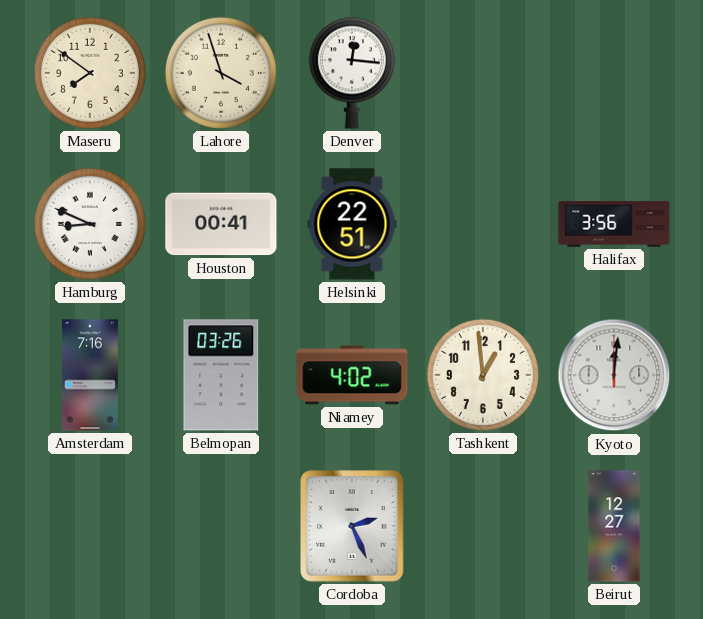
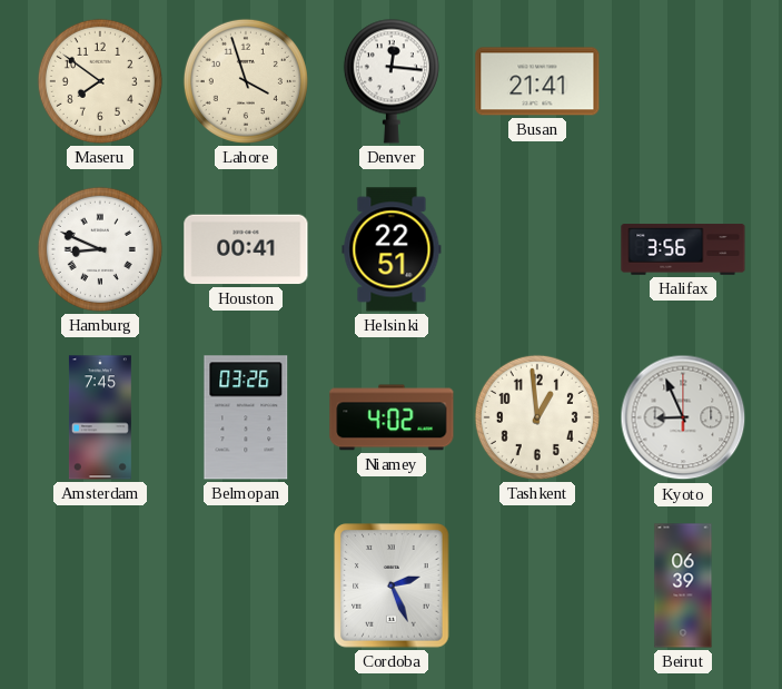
Busan: none -> 21:41 (537, 81)
Amsterdam: 7:16 -> 7:45 (100, 417)
Kyoto: 12:01 -> 8:56 (683, 417)
Beirut: 12:27 -> 06:39 (683, 585)
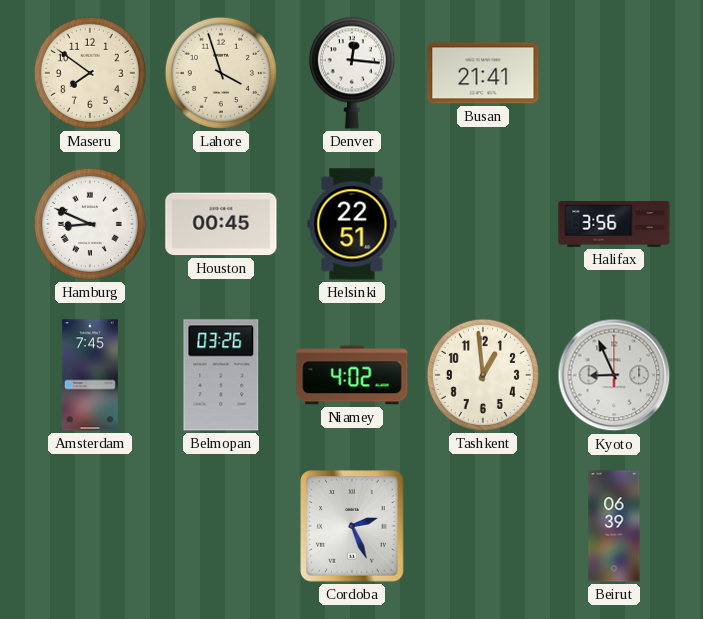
Houston: 00:41 -> 00:45 (221, 224)
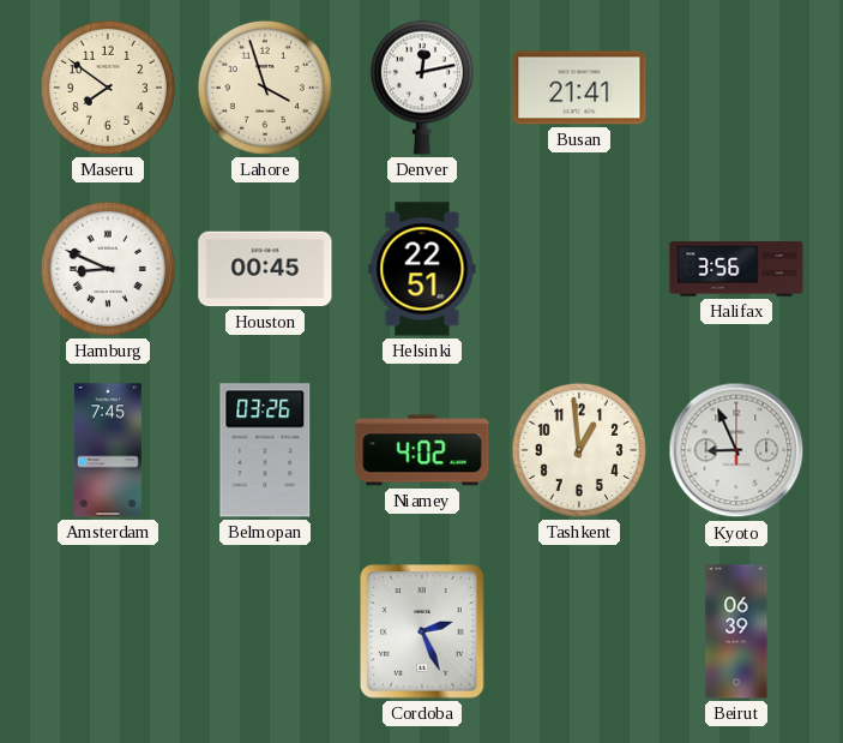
Denver: 12:16 -> 12:13 (422, 88)
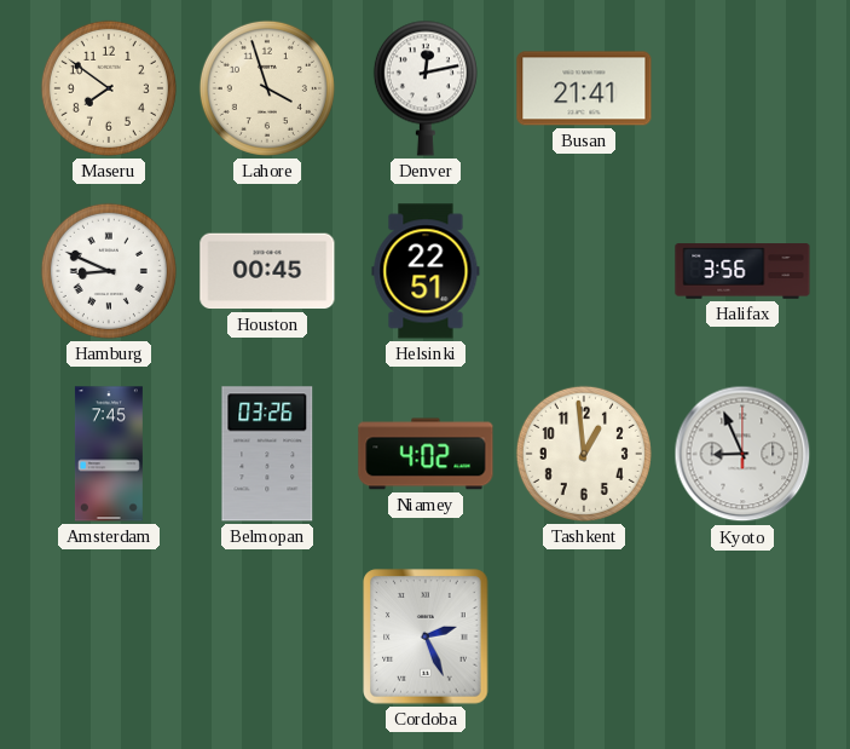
Beirut: 06:39 -> none (736, 631)
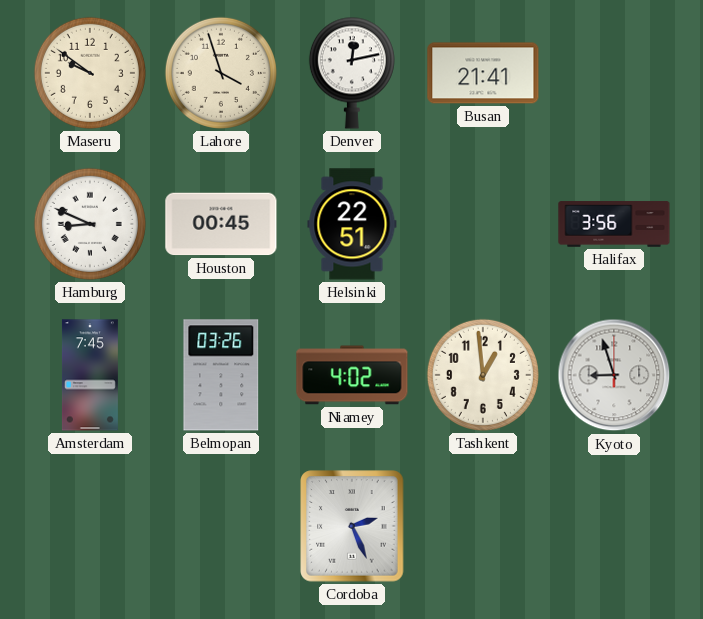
Maseru: 7:51 -> 9:51 (90, 73)
Kyoto: 8:56 -> 8:57 (614, 375)
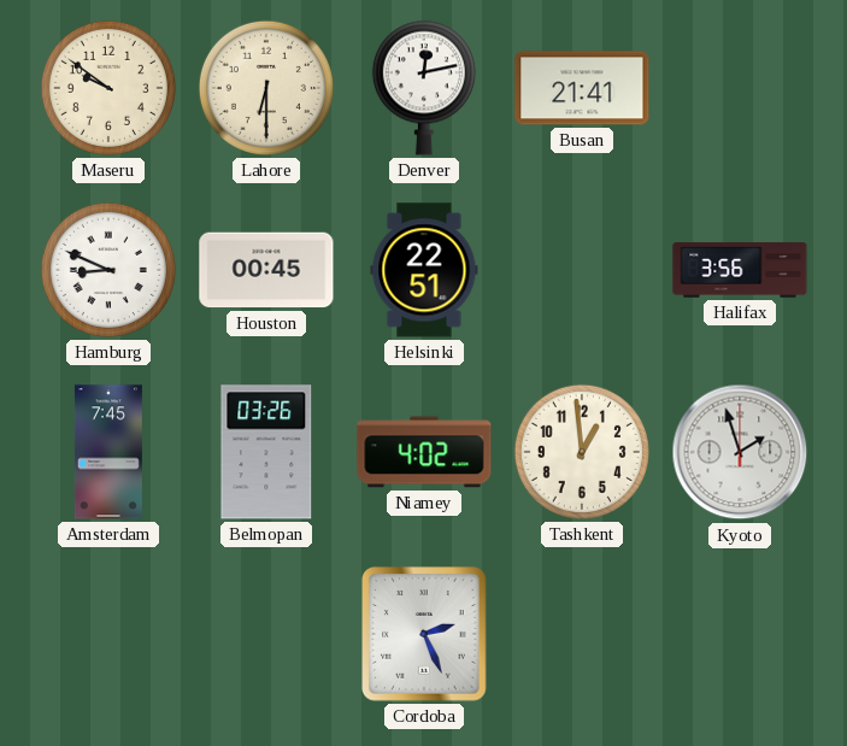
Lahore: 3:57 -> 6:30 (266, 88)
Kyoto: 8:57 -> 1:57 (740, 452)
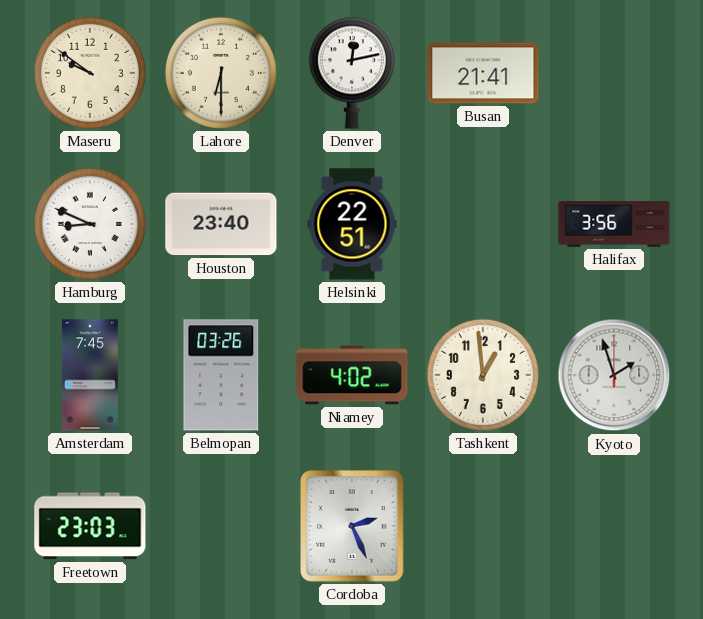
Houston: 00:45 -> 23:40 (221, 224)
Freetown: none -> 23:03 (90, 526)
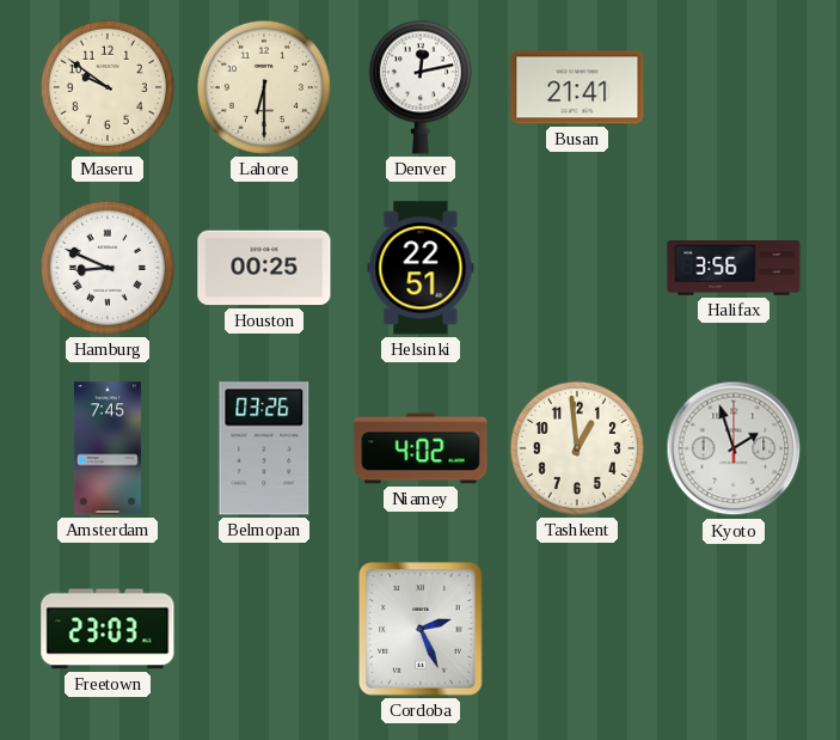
Houston: 23:40 -> 00:25 (264, 268)
